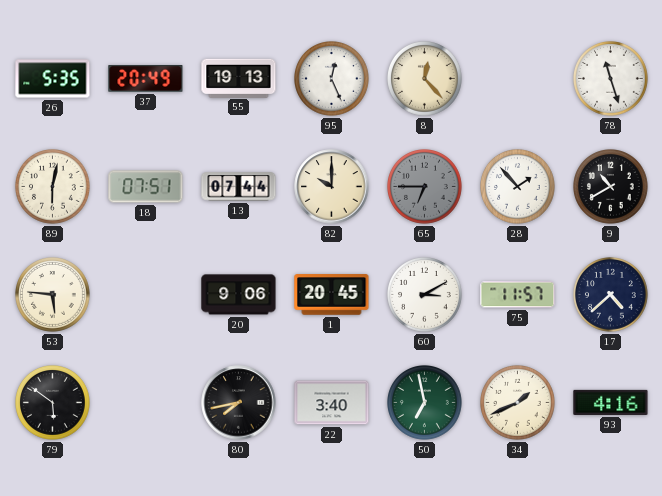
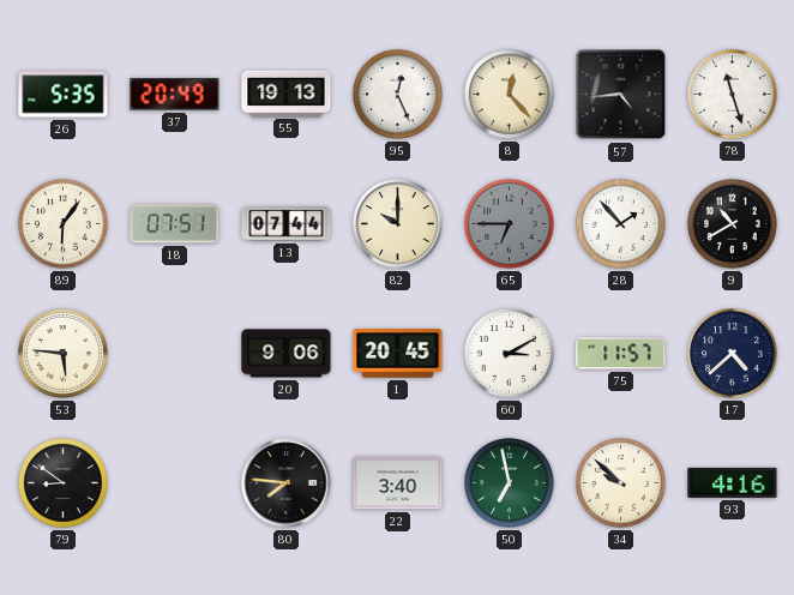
57: none -> 4:44 (621, 95)
89: 6:02 -> 6:06 (64, 224)
79: 5:51 -> 8:51 (64, 483)
80: 7:43 -> 7:46 (287, 483)
34: 1:41 -> 9:52 (621, 483)
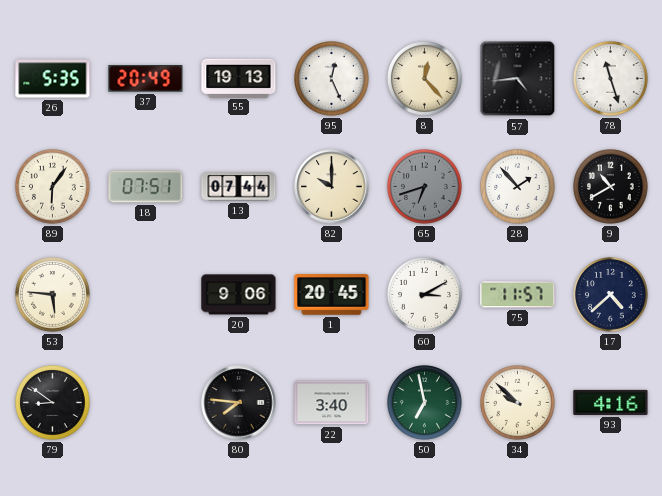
65: 6:45 -> 6:42 (425, 187)
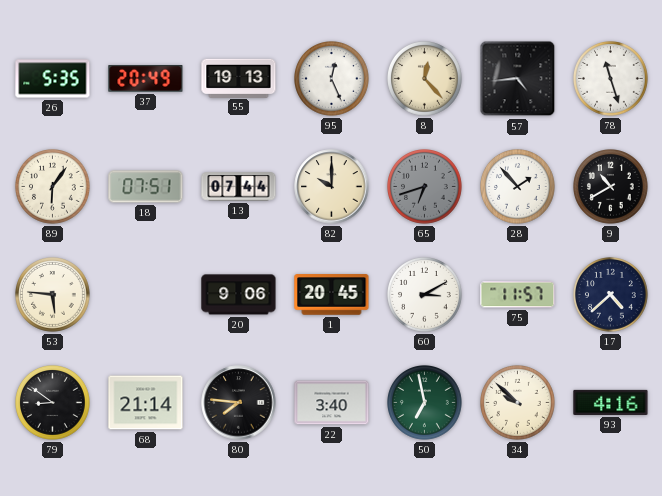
68: none -> 21:14 (146, 403)
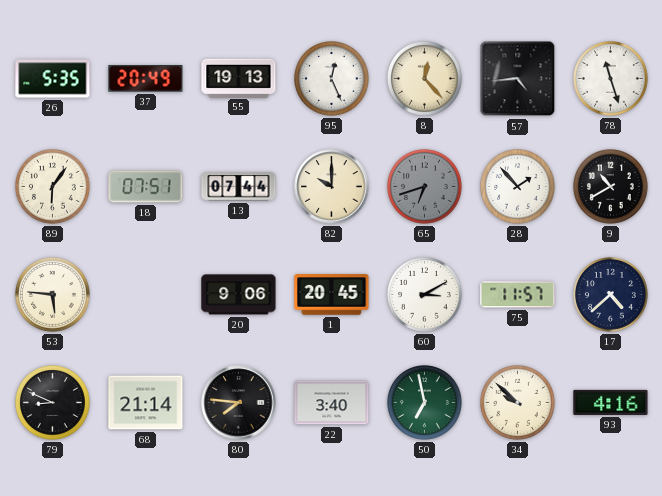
79: 8:51 -> 8:49 (53, 403)
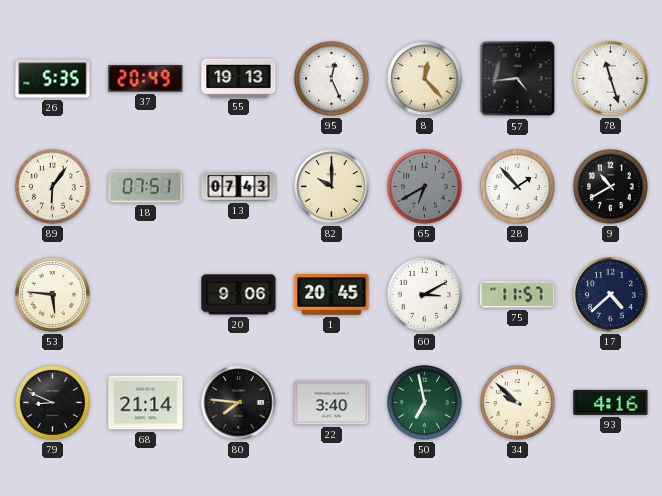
13: 07:44 -> 07:43 (239, 187)
65: 6:42 -> 6:40 (425, 187)
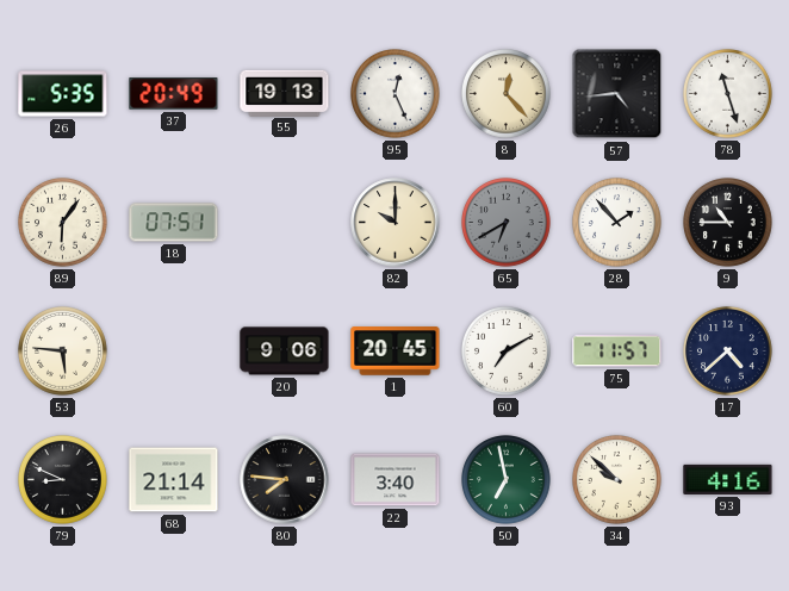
13: 07:43 -> none (239, 187)
9: 10:40 -> 10:45 (728, 223)
60: 3:10 -> 7:10 (507, 352)
